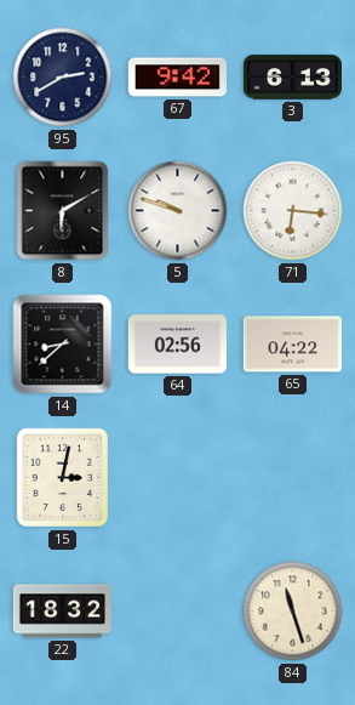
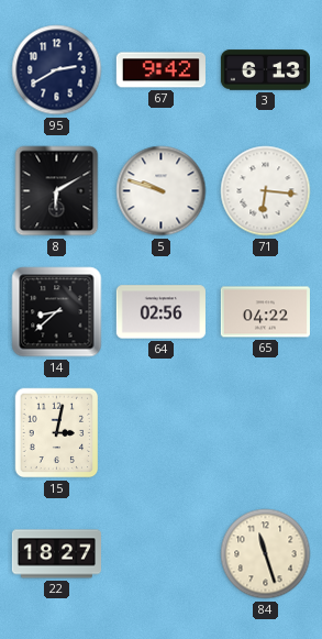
22: 18:32 -> 18:27 (56, 554)
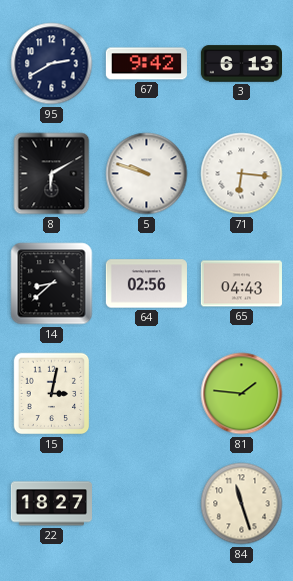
65: 04:22 -> 04:43 (241, 284)
81: none -> 1:46 (242, 394)
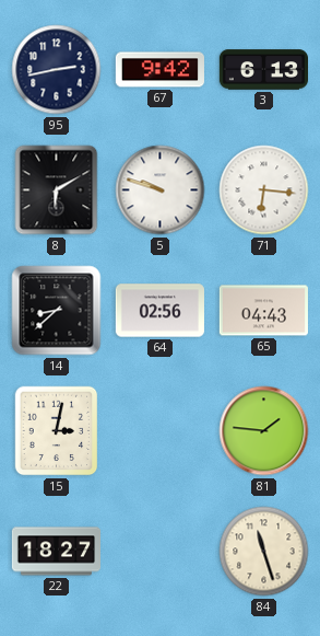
95: 2:40 -> 2:43 (57, 70)
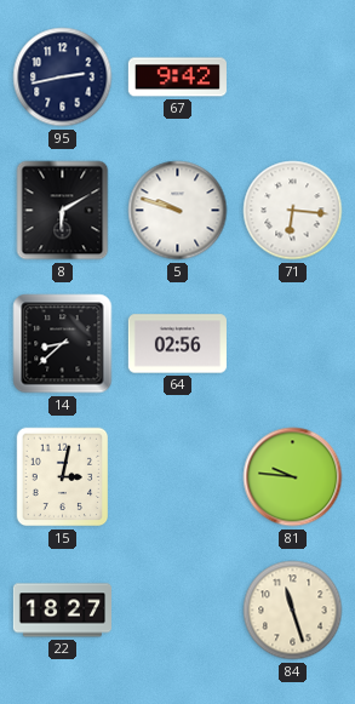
3: 6:13 -> none (263, 70)
65: 04:43 -> none (263, 311)
81: 1:46 -> 9:46 (293, 477)
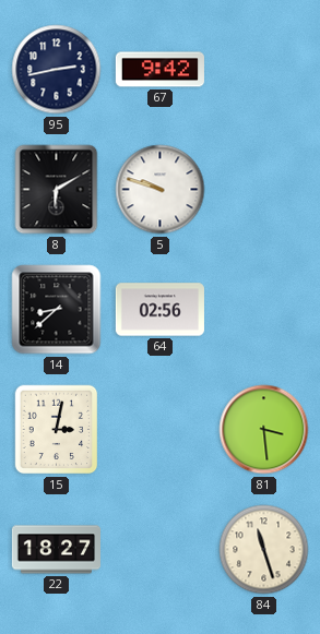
71: 6:16 -> none (293, 211)
81: 9:46 -> 3:29 (264, 430)
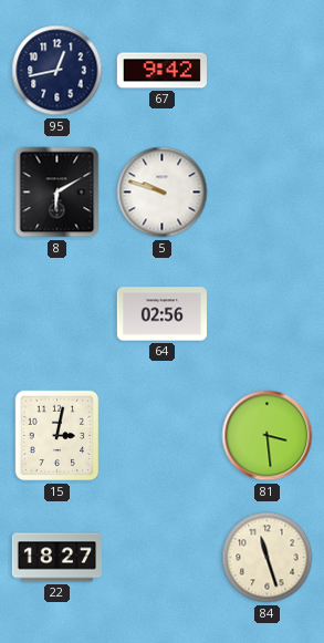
95: 2:43 -> 12:43 (58, 71)
14: 8:38 -> none (57, 310)
